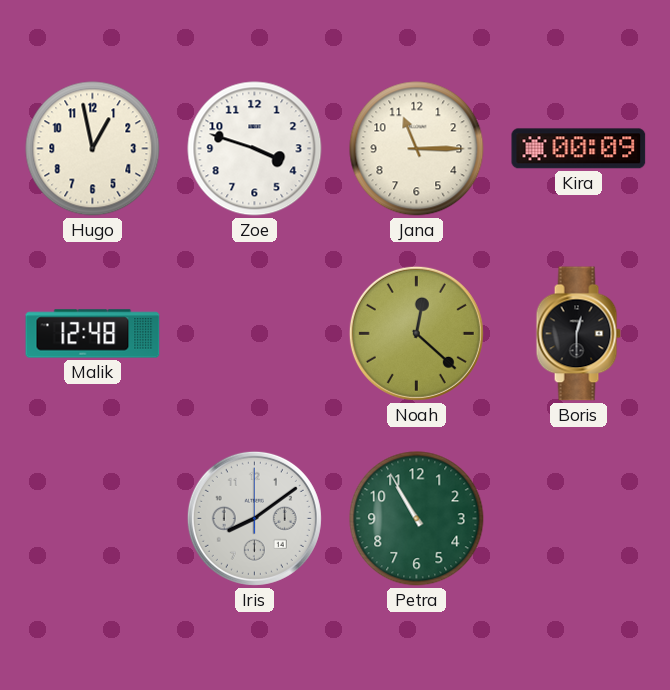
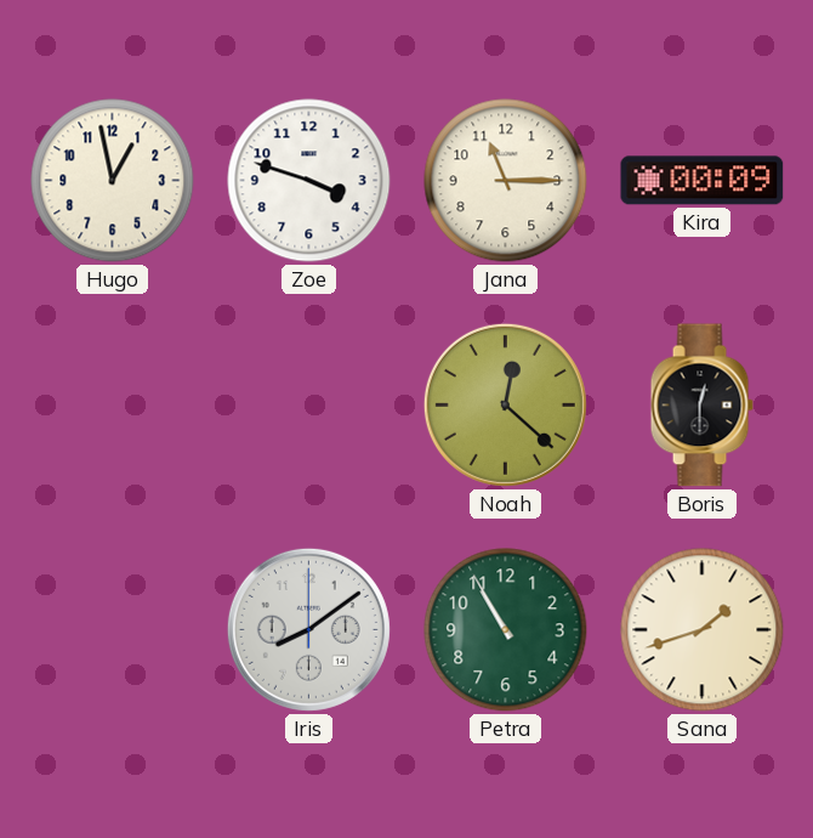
Malik: 12:48 -> none (93, 334)
Sana: none -> 1:42 (703, 630)
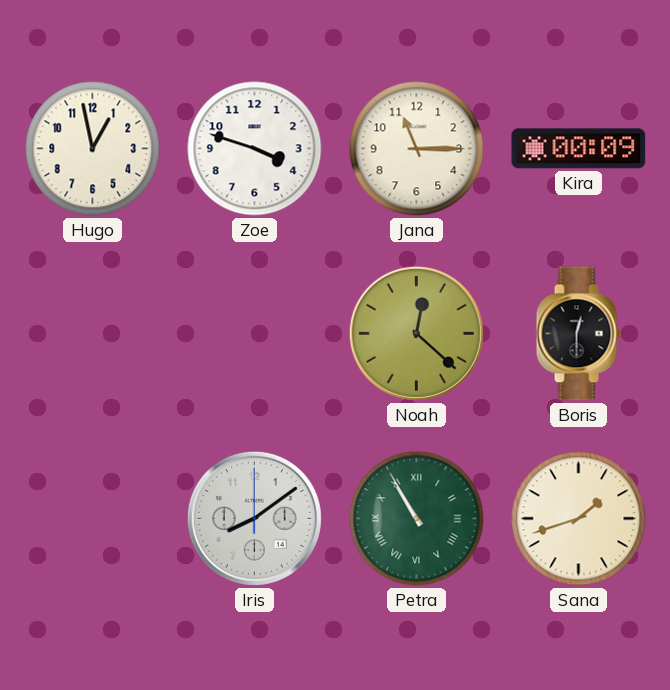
Petra numerals: Arabic -> Roman (417, 519)
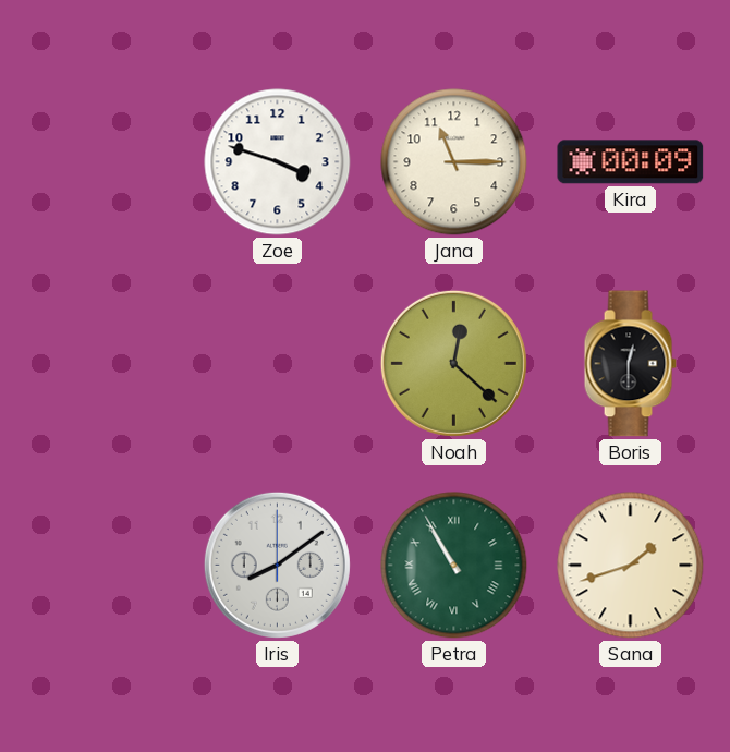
Hugo: 12:58 -> none (93, 149)
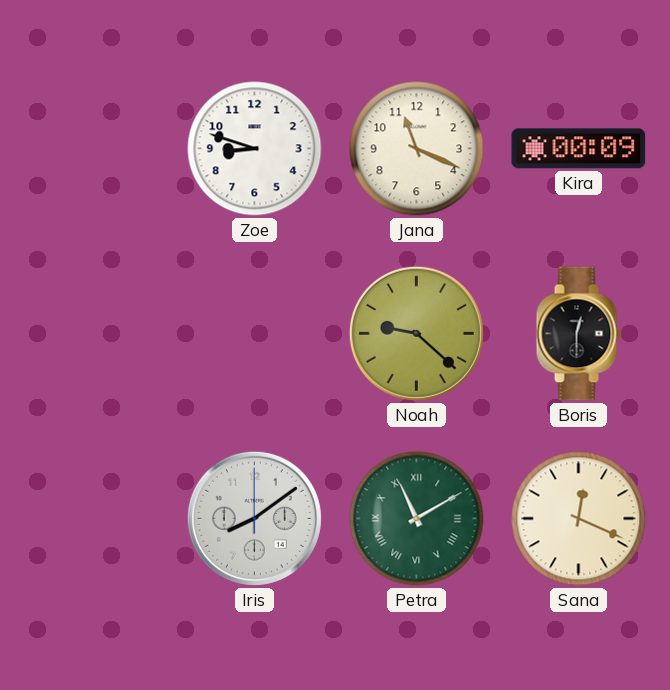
Zoe: 3:48 -> 8:48 (255, 149)
Jana: 11:15 -> 11:19 (417, 149)
Noah: 12:22 -> 9:22 (416, 333)
Petra: 10:55 -> 11:10 (417, 519)
Sana: 1:42 -> 12:19 (579, 519)
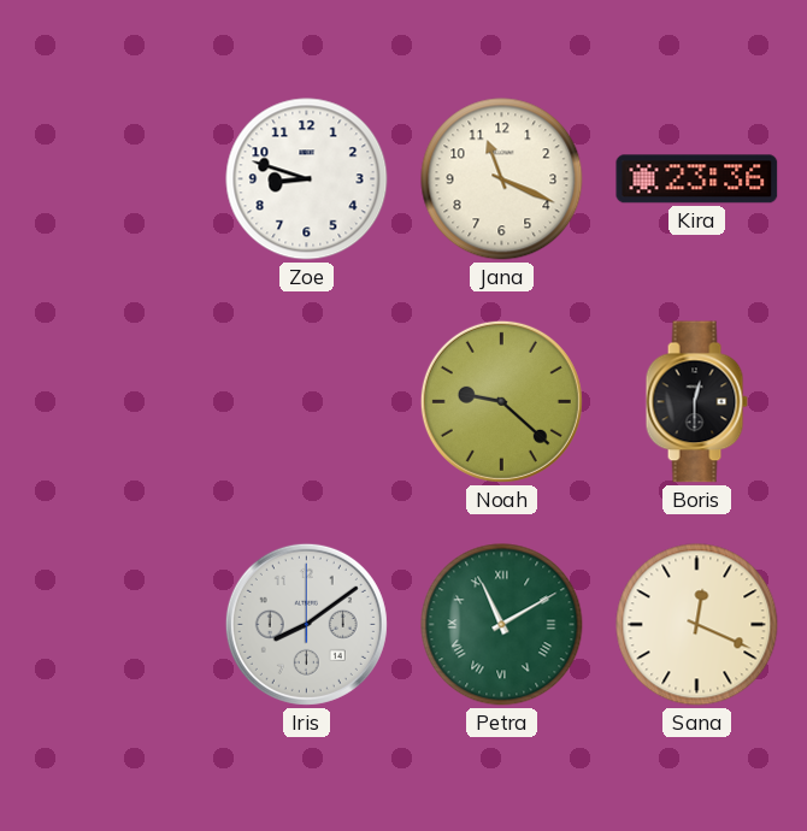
Kira: 00:09 -> 23:36 (697, 179)
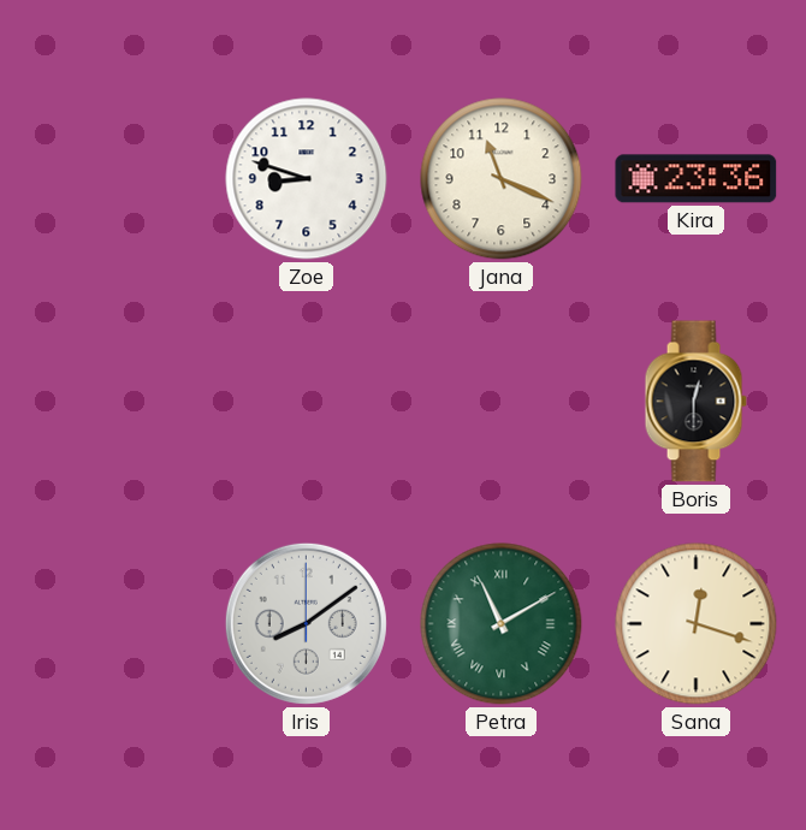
Noah: 9:22 -> none (501, 401)
Sana: 12:19 -> 12:18 (697, 624)
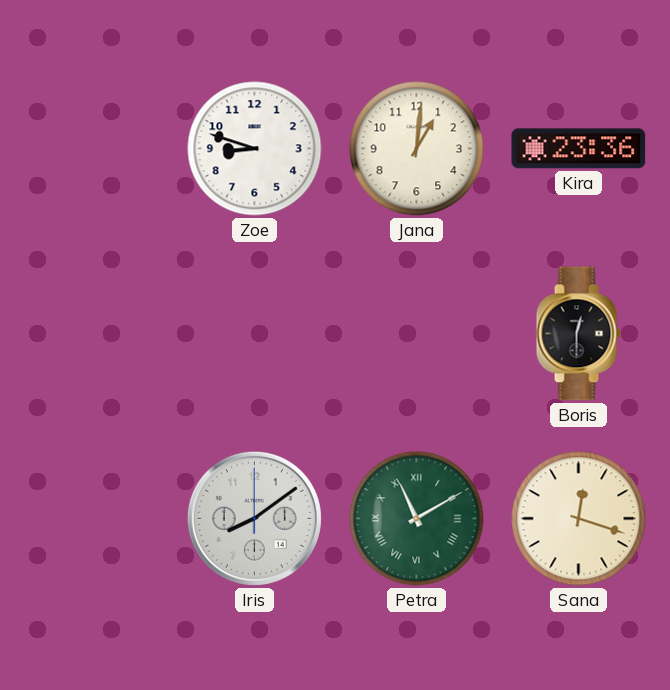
Jana: 11:19 -> 1:01 (417, 149)
